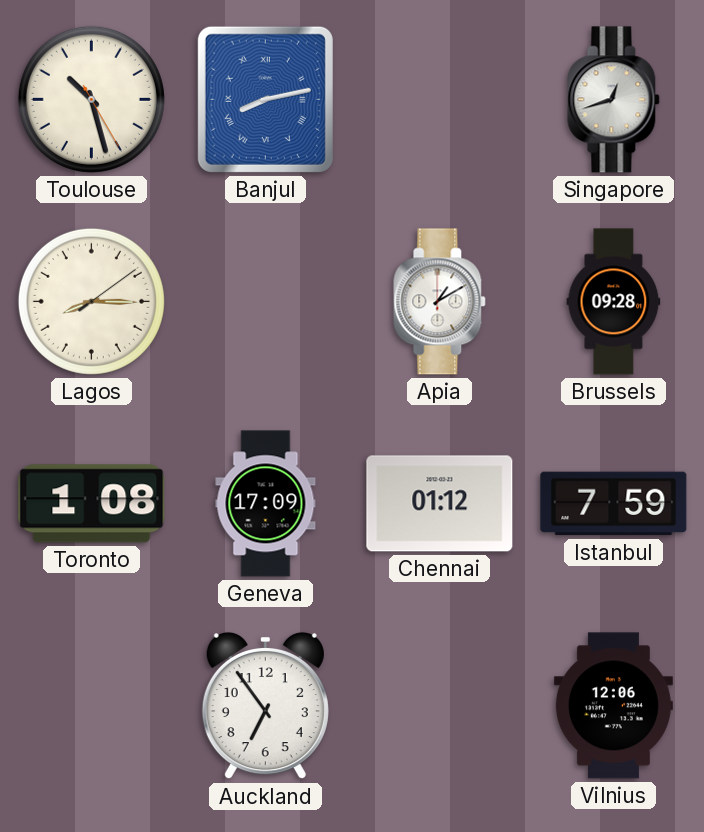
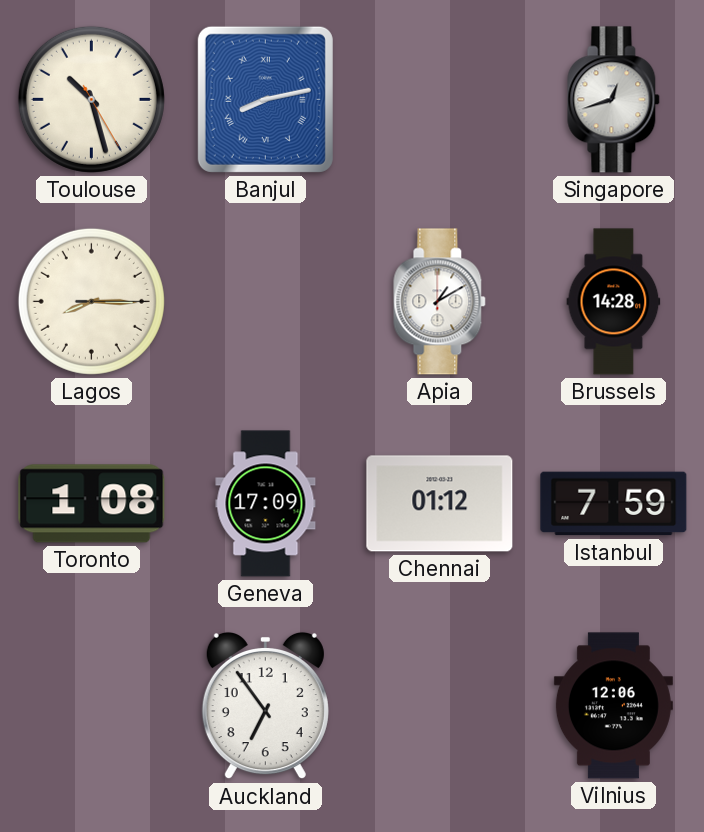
Lagos: 8:15:09 -> 8:15:15 (91, 301)
Brussels: 09:28 -> 14:28 (614, 302)
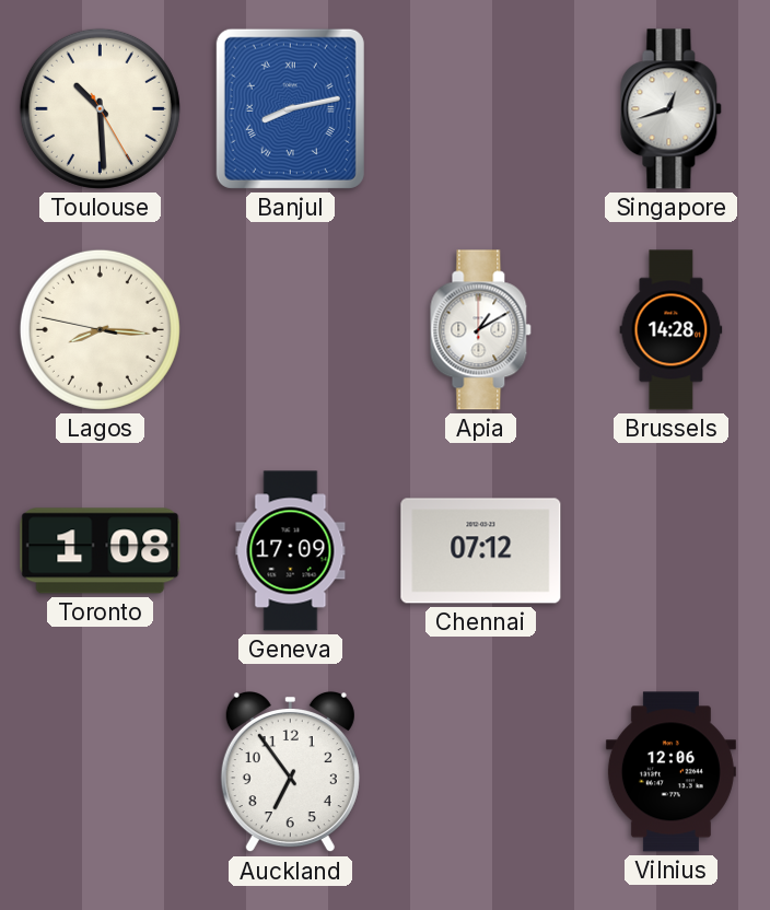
Toulouse: 10:27 -> 10:29 (100, 108)
Lagos: 8:15:15 -> 8:15:47 (100, 329)
Chennai: 01:12 -> 07:12 (481, 551)
Istanbul: 7:59 -> none (614, 504)
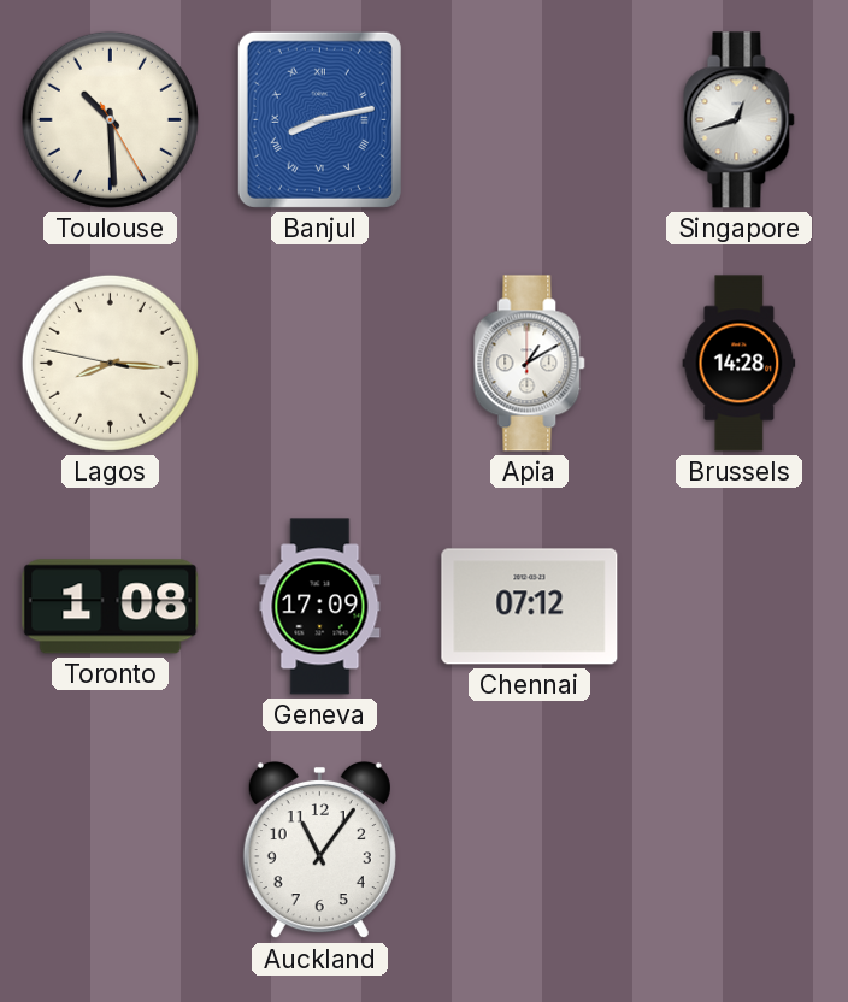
Auckland: 6:54 -> 11:06 (319, 850)
Vilnius: 12:06 -> none (670, 772)
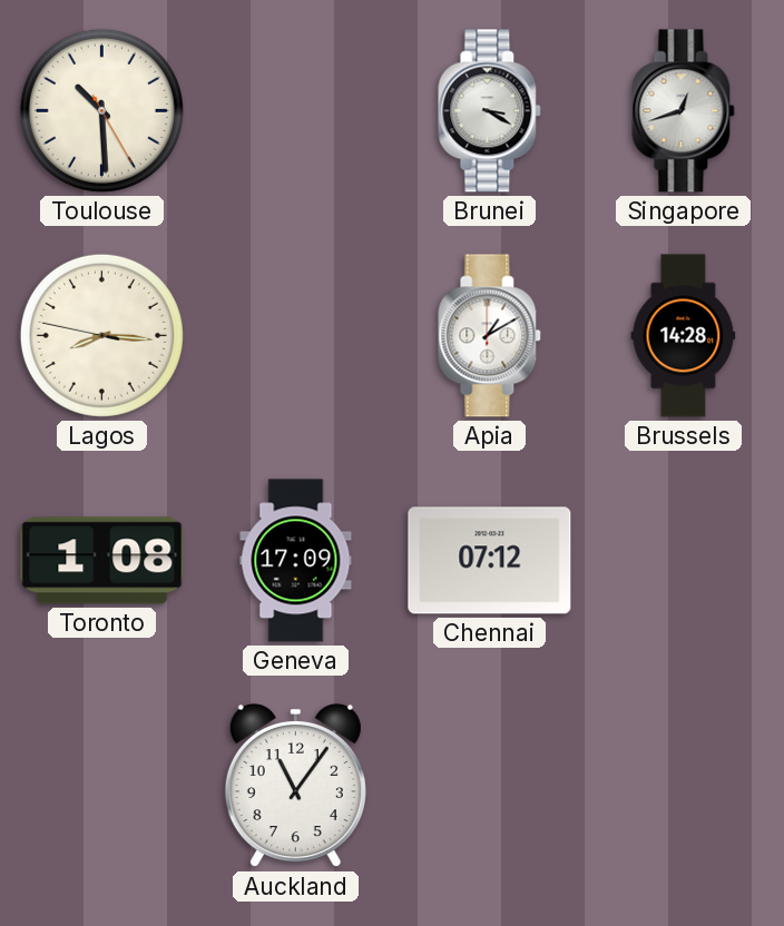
Banjul: 8:13 -> none (319, 119)
Brunei: none -> 3:20 (490, 111)
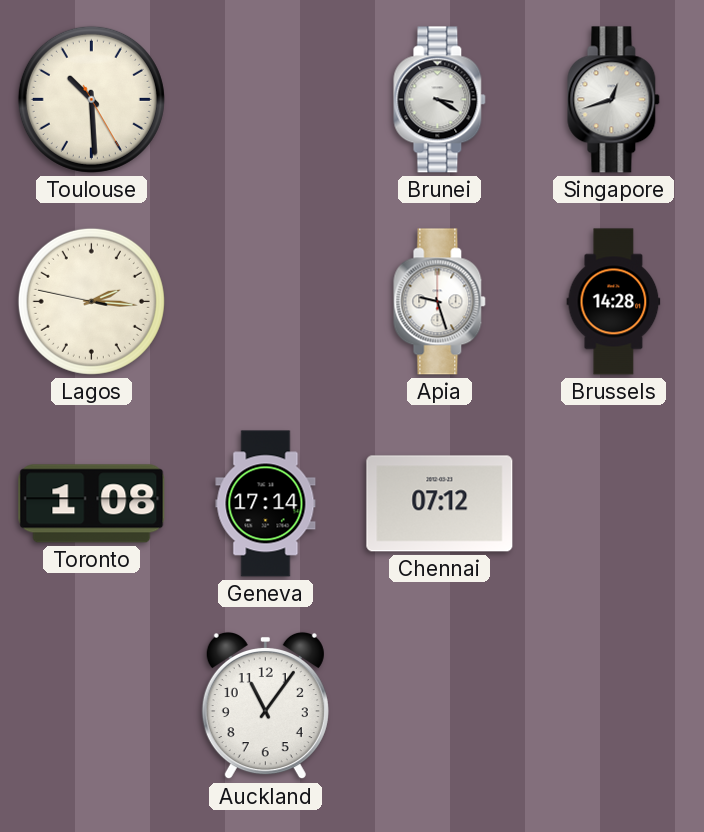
Lagos: 8:15 -> 2:15 (91, 301)
Apia: 1:10 -> 9:27 (440, 302)
Geneva: 17:09 -> 17:14 (266, 504)
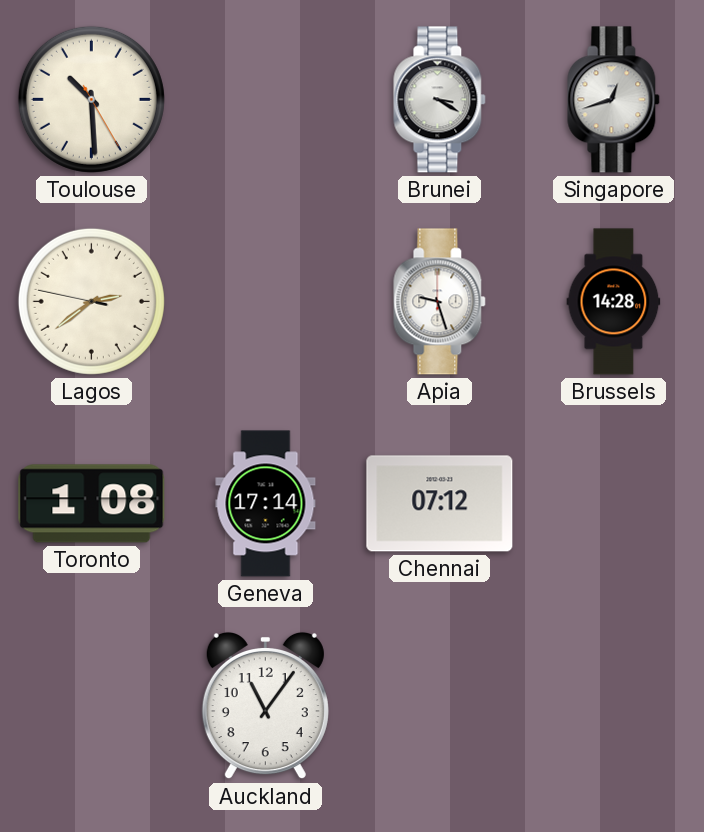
Lagos: 2:15 -> 2:38 (91, 301)
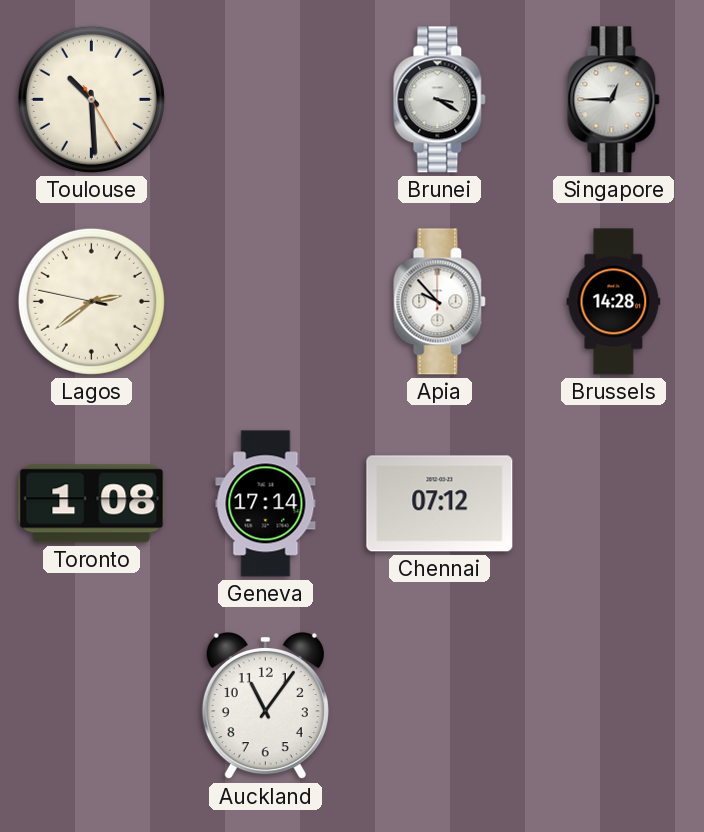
Singapore: 12:42 -> 12:45 (614, 100)
Apia: 9:27 -> 9:53 (440, 302)
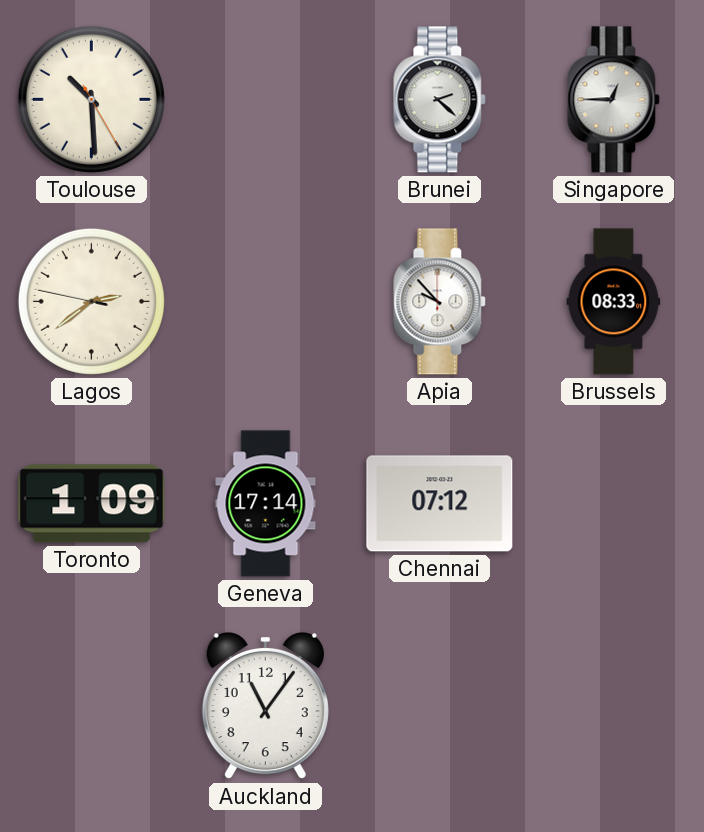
Brunei: 3:20 -> 2:22 (440, 100)
Brussels: 14:28 -> 08:33 (614, 302)
Toronto: 1:08 -> 1:09 (92, 504)
